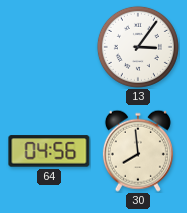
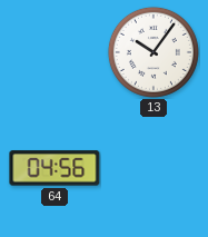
13: 3:06 -> 10:06 (153, 52)
30: 7:59 -> none (138, 151)
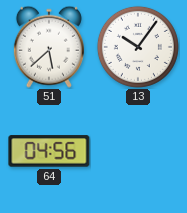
51: none -> 5:38 (49, 47)
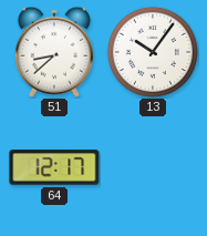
51: 5:38 -> 8:38 (54, 52)
64: 04:56 -> 12:17 (54, 167)
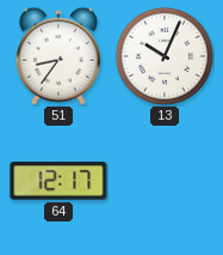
51: 8:38 -> 8:36 (58, 56)
13: 10:06 -> 10:04 (165, 56)
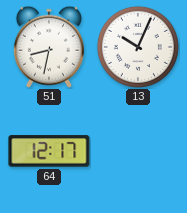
51: 8:36 -> 8:32 (49, 47)
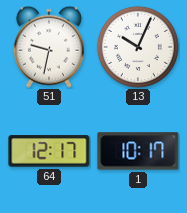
51: 8:32 -> 9:32 (49, 47)
1: none -> 10:17 (138, 151)
